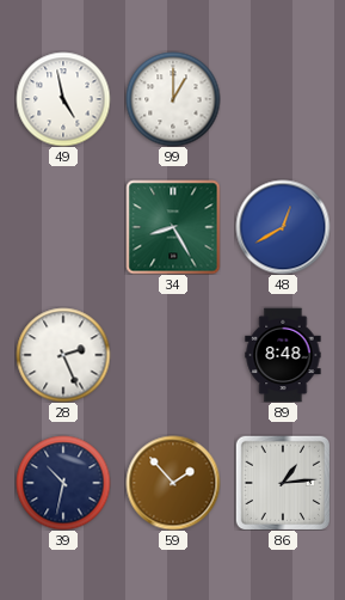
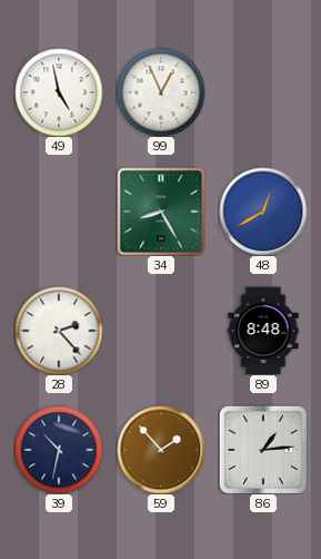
99: 1:00 -> 12:56 (161, 92)
28: 2:26 -> 2:23 (59, 331)
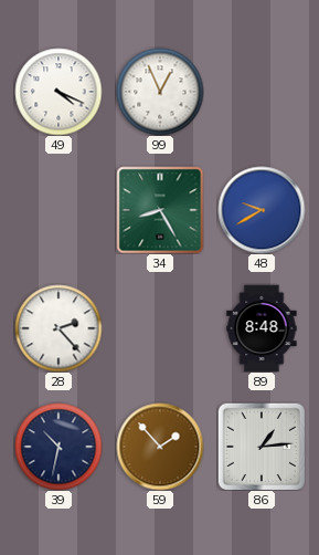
49: 4:58 -> 4:19 (59, 92)
48: 12:40 -> 9:40 (262, 210)
